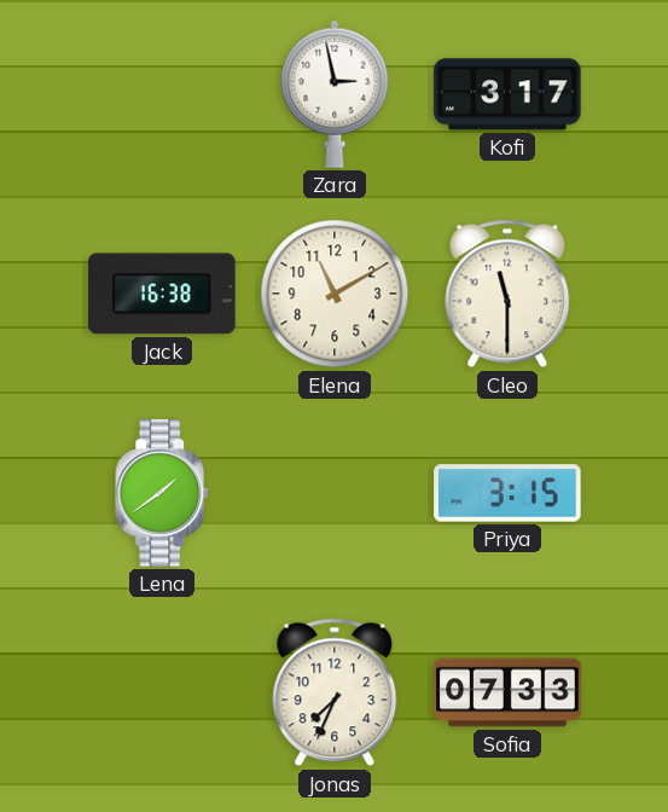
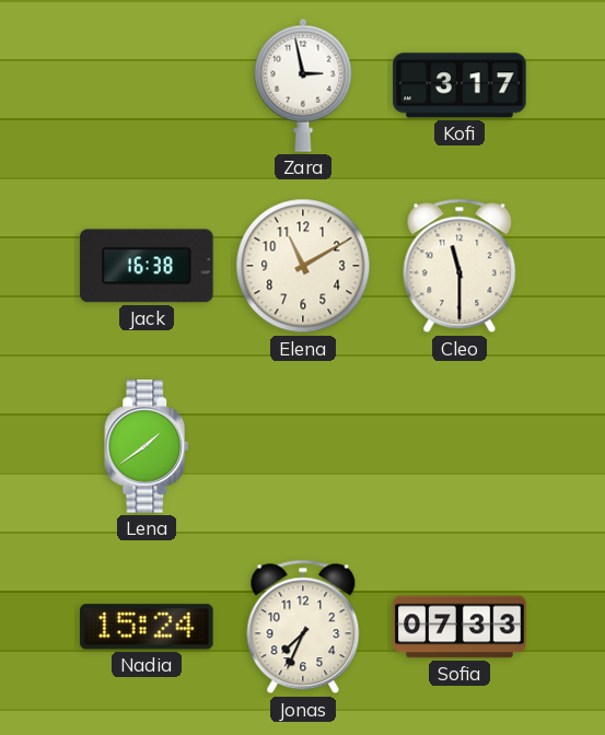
Priya: 3:15 -> none (507, 493)
Nadia: none -> 15:24 (147, 627)
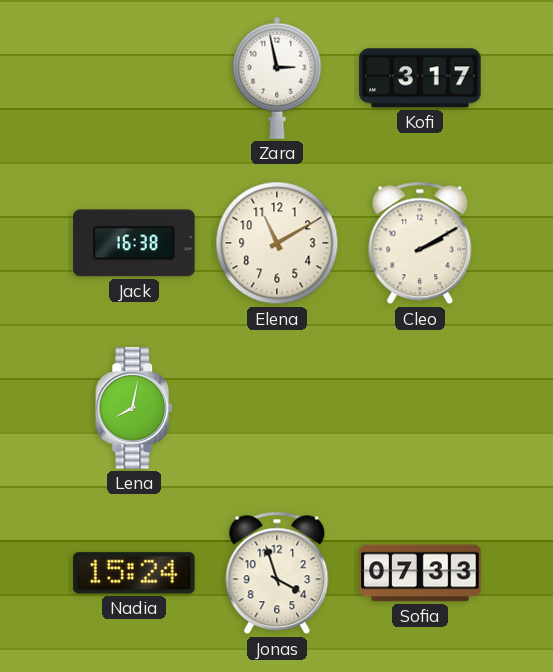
Cleo: 11:30 -> 2:10 (420, 243)
Lena: 1:39 -> 8:02 (135, 408)
Jonas: 7:34 -> 3:57 (277, 573)
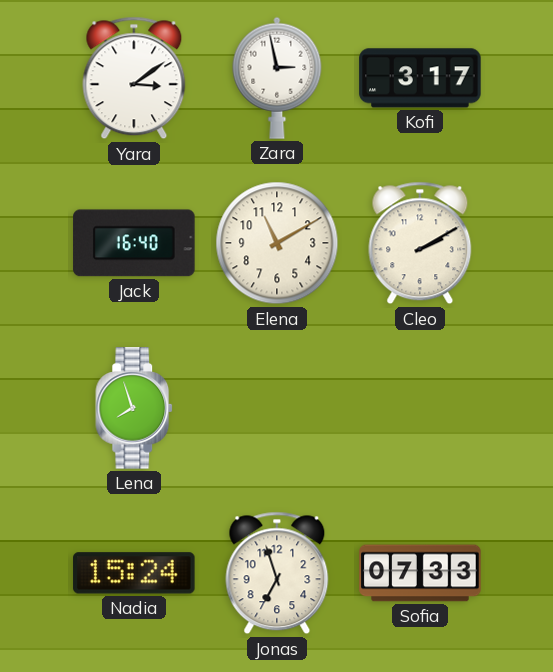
Yara: none -> 3:09 (134, 78)
Jack: 16:38 -> 16:40 (134, 243)
Lena: 8:02 -> 7:57 (135, 408)
Jonas: 3:57 -> 6:57 (277, 573)
